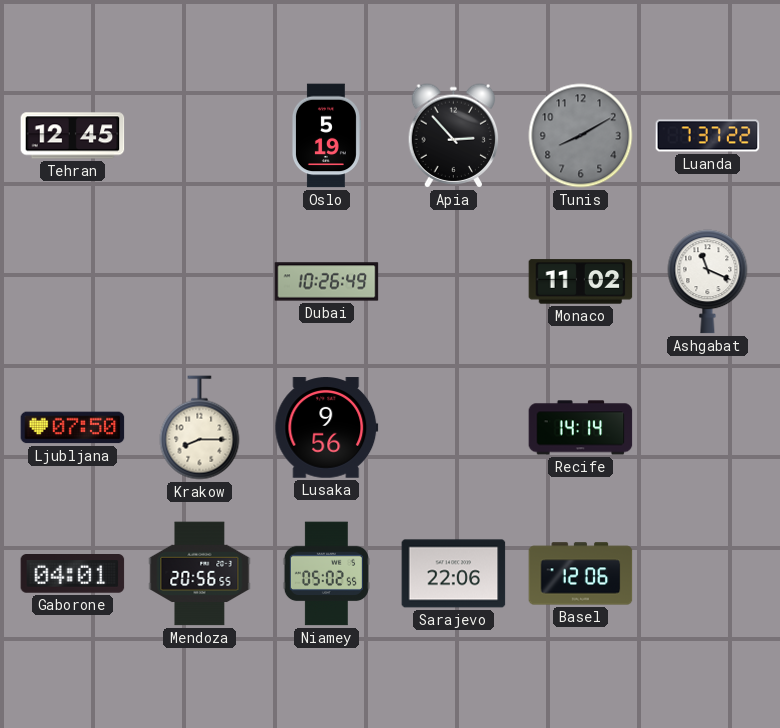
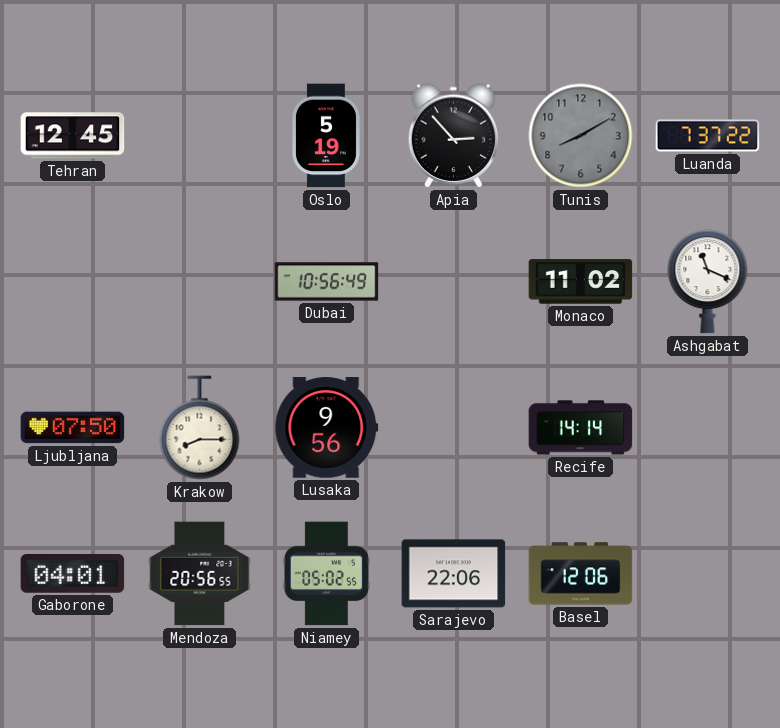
Dubai: 10:26 -> 10:56 (327, 282)
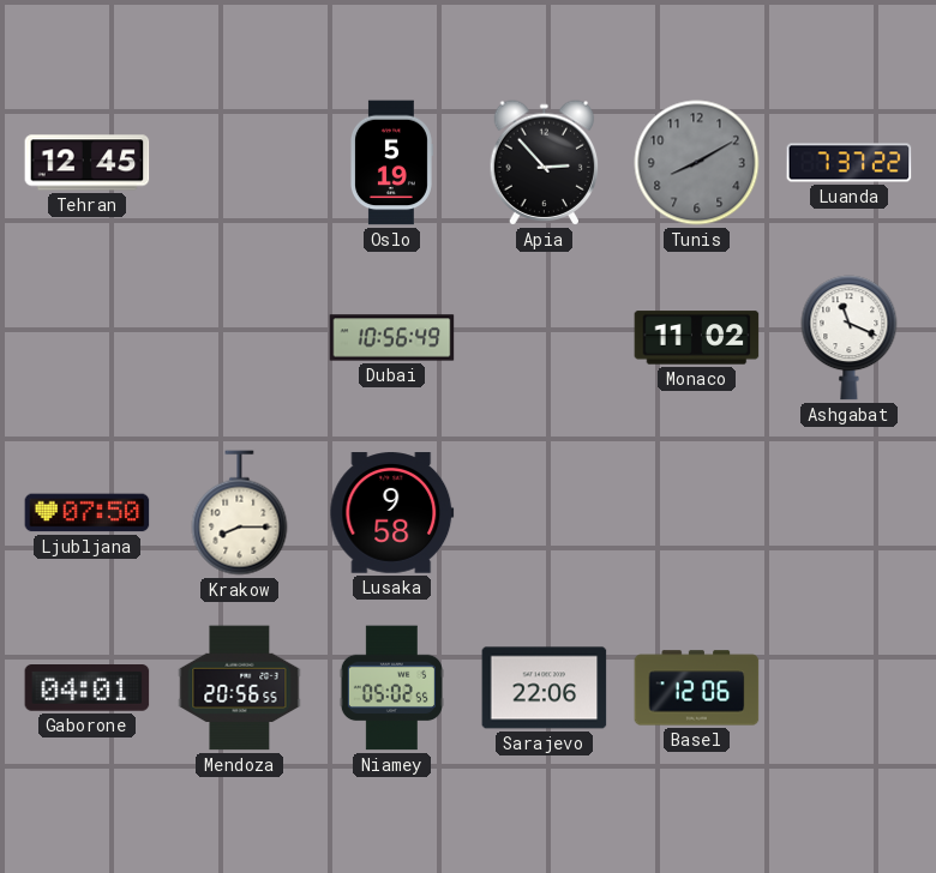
Lusaka: 9:56 -> 9:58 (392, 513)
Recife: 14:14 -> none (581, 428)
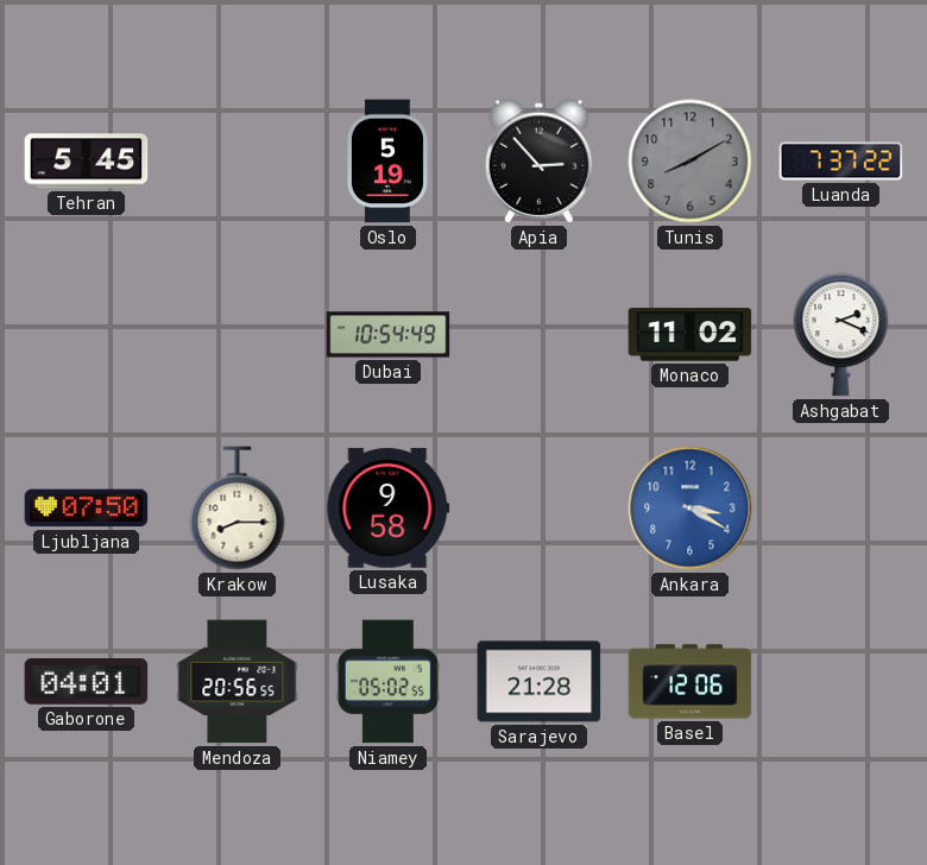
Tehran: 12:45 -> 5:45 (87, 162)
Dubai: 10:56 -> 10:54 (389, 335)
Ashgabat: 11:19 -> 2:19 (841, 335)
Ankara: none -> 3:20 (690, 509)
Sarajevo: 22:06 -> 21:28 (540, 682)
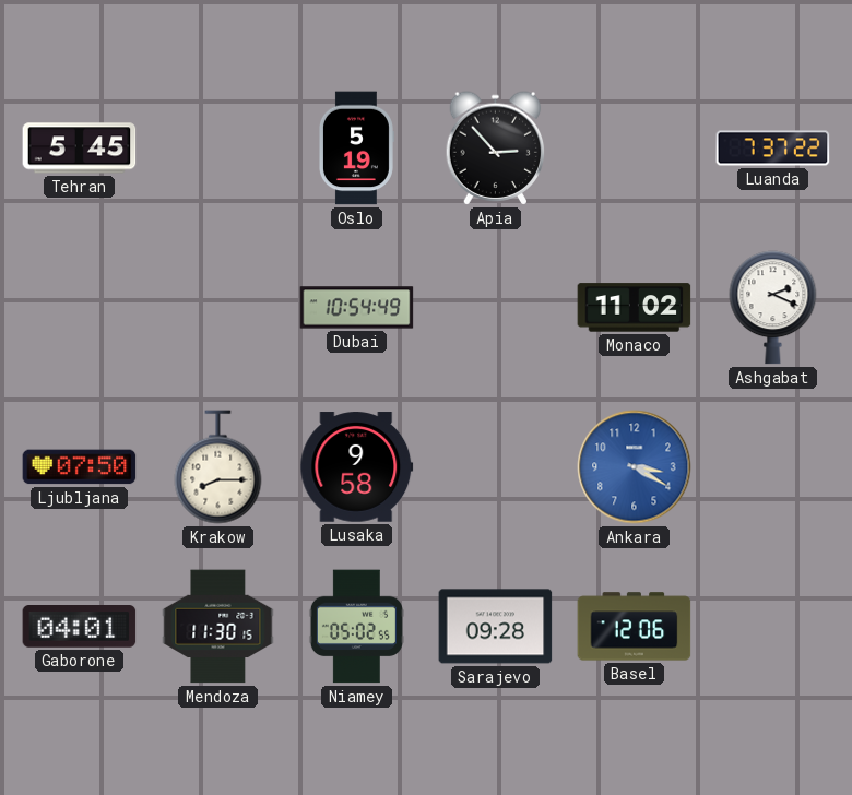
Tunis: 8:10 -> none (690, 162)
Mendoza: 20:56 -> 11:30 (218, 627)
Sarajevo: 21:28 -> 09:28 (496, 627)
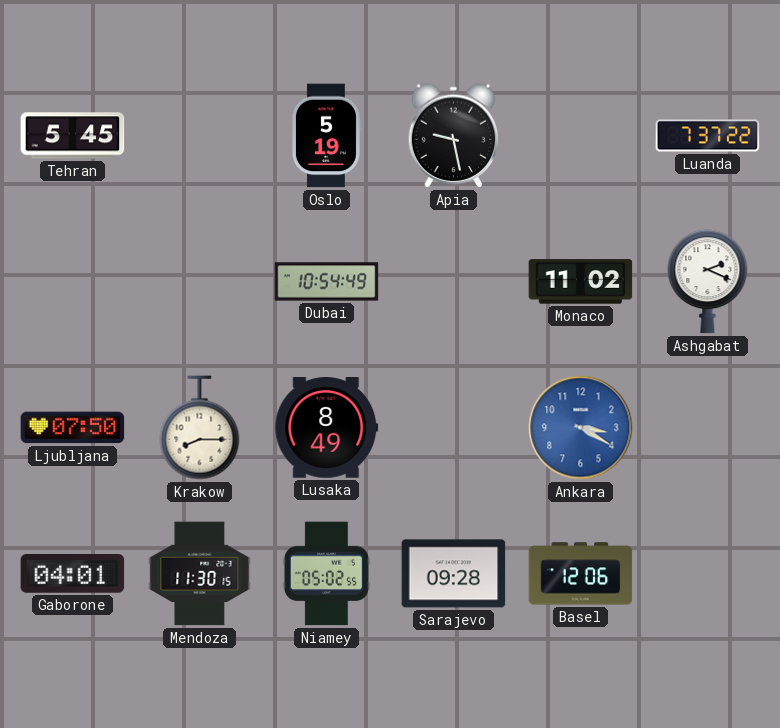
Apia: 2:53 -> 9:28 (454, 136)
Lusaka: 9:58 -> 8:49 (327, 428)
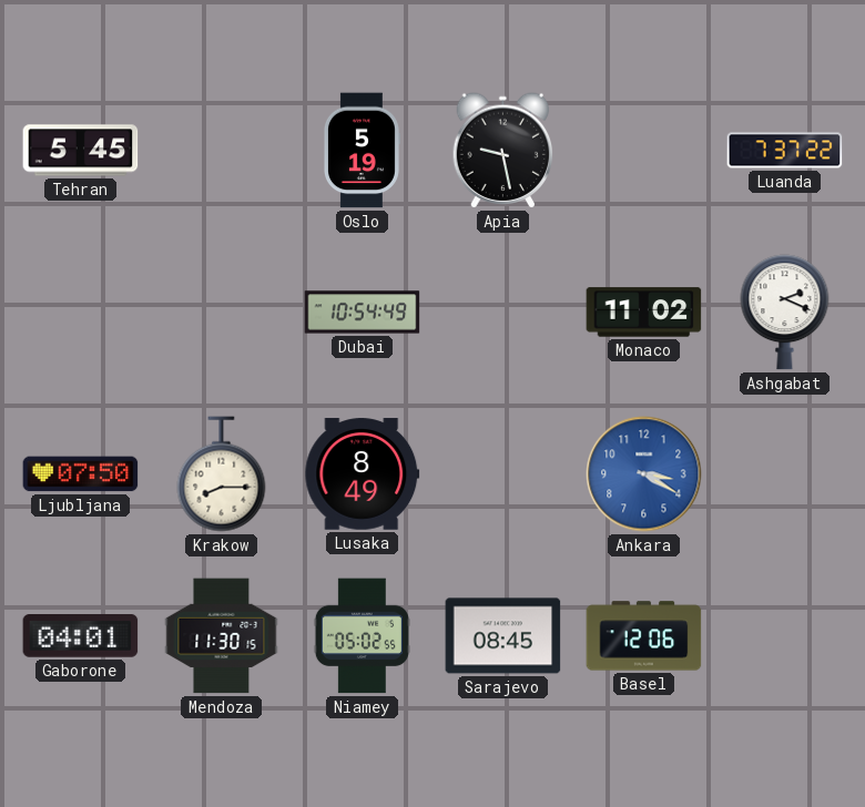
Sarajevo: 09:28 -> 08:45 (503, 636)
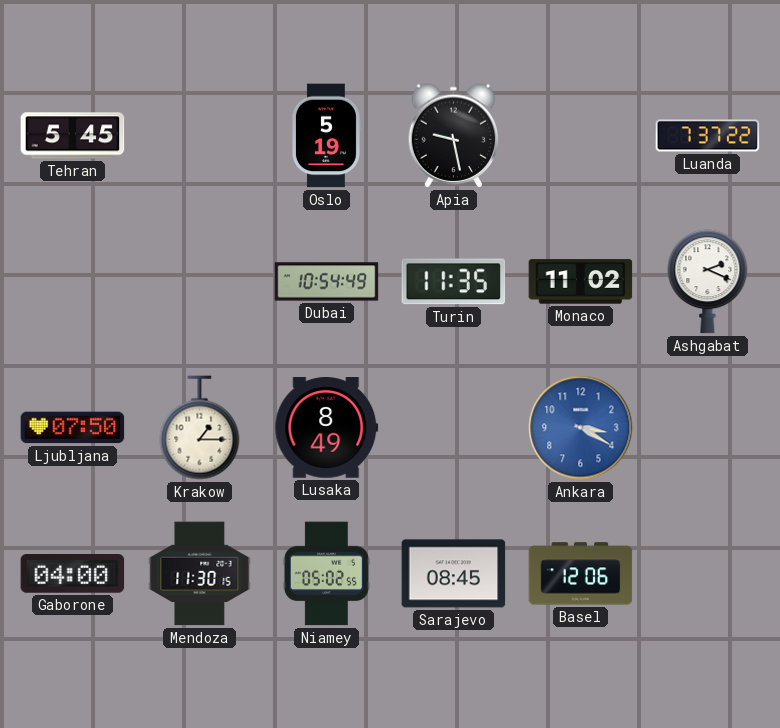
Turin: none -> 11:35 (454, 282)
Krakow: 8:15 -> 1:15 (200, 428)
Gaborone: 04:01 -> 04:00 (73, 574)
